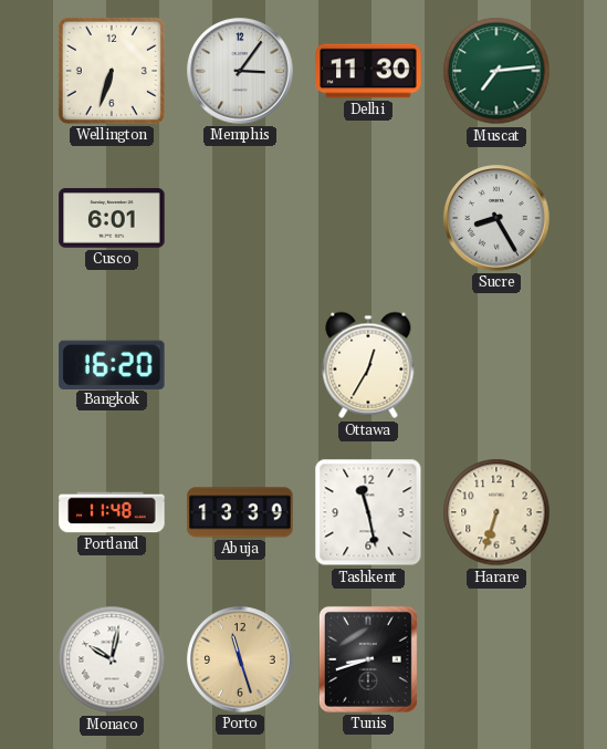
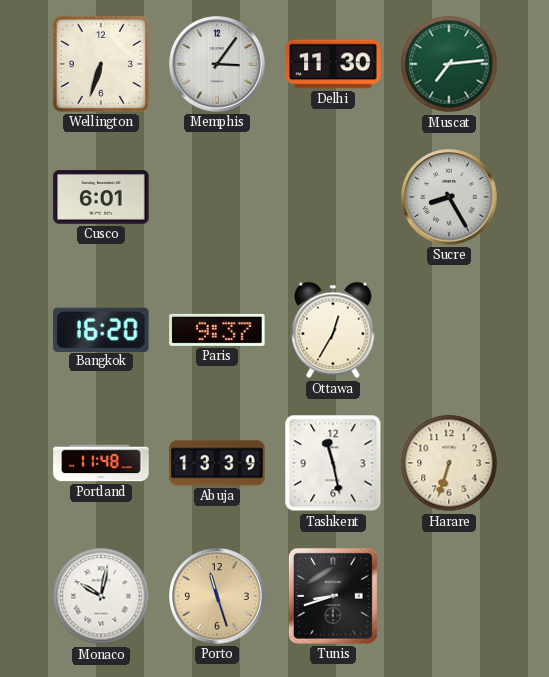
Paris: none -> 9:37 (217, 330)
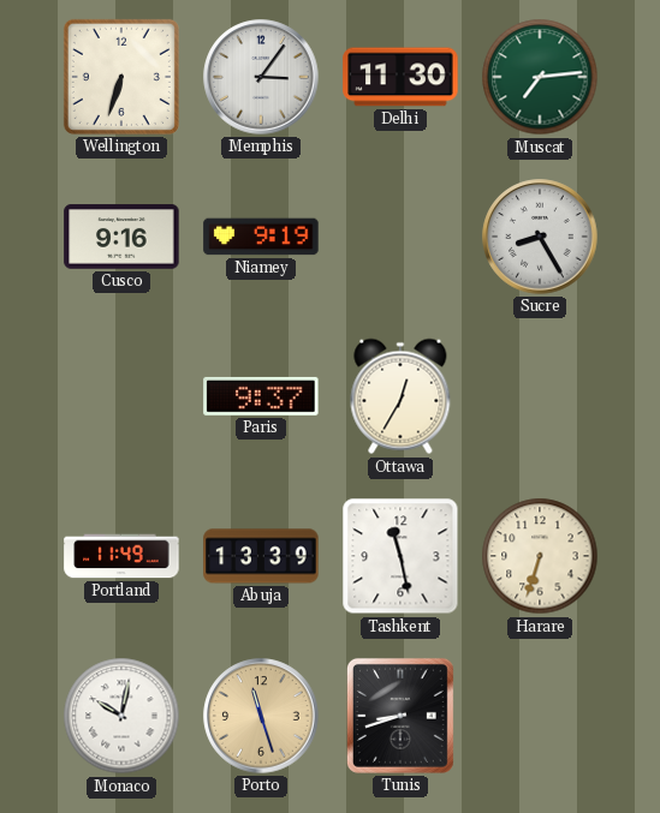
Cusco: 6:01 -> 9:16 (121, 237)
Niamey: none -> 9:19 (261, 237)
Bangkok: 16:20 -> none (101, 329)
Portland: 11:48 -> 11:49 (121, 556)
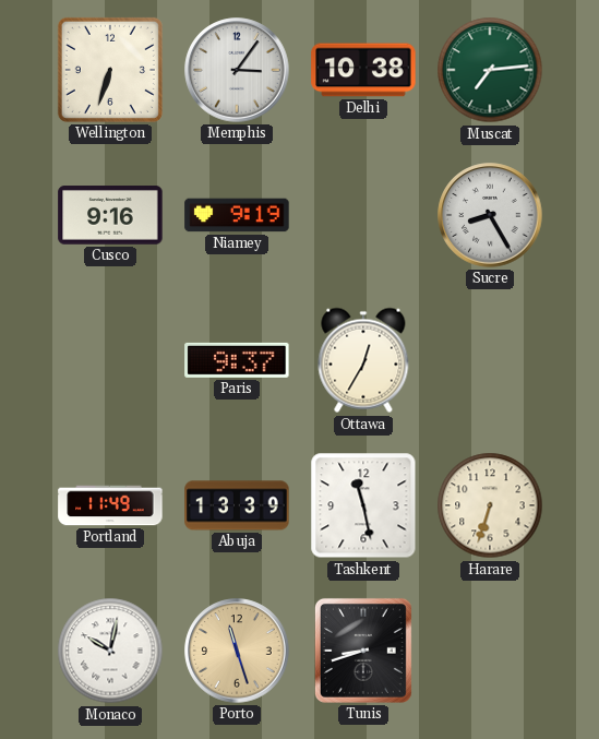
Delhi: 11:30 -> 10:38 (363, 70)
